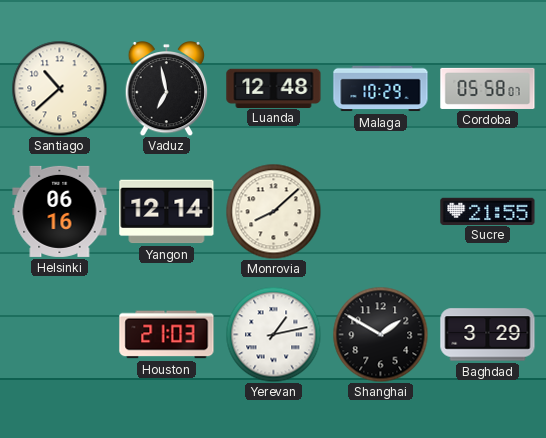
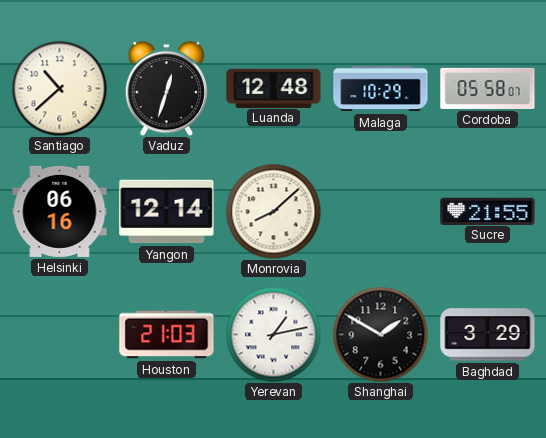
Vaduz: 6:58 -> 12:33 (167, 89)
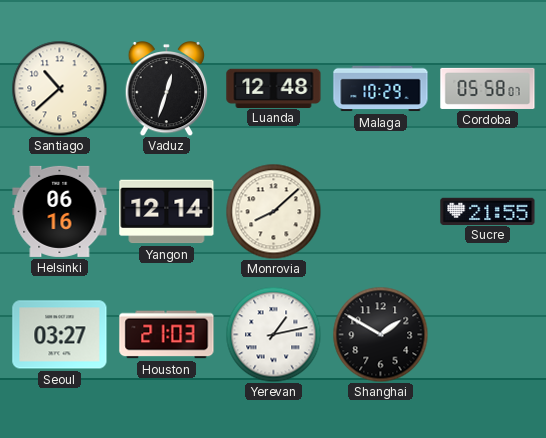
Seoul: none -> 03:27 (60, 335)
Baghdad: 3:29 -> none (488, 335)
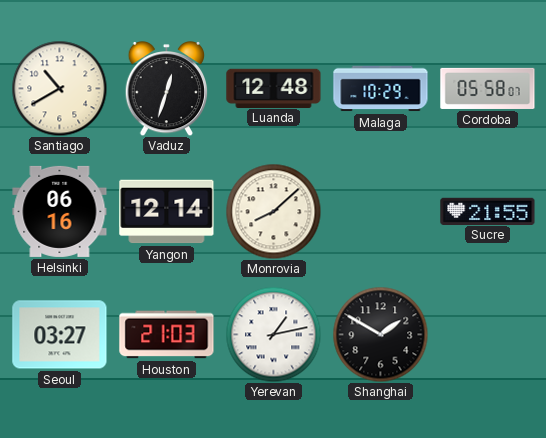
Santiago: 10:38 -> 10:40 (59, 88)
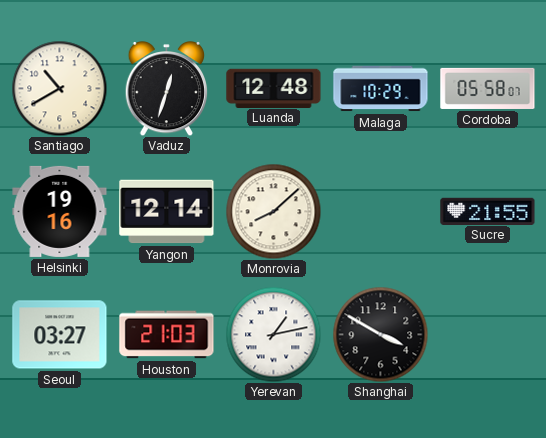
Helsinki: 06:16 -> 19:16 (60, 211)
Shanghai: 1:50 -> 3:50 (380, 334)
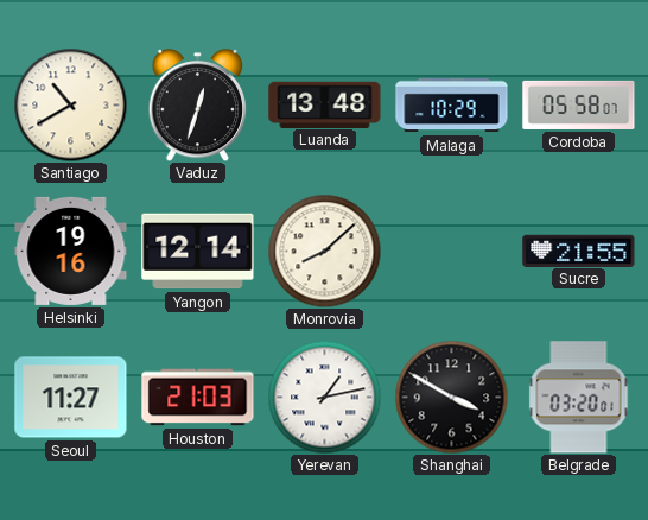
Luanda: 12:48 -> 13:48 (325, 104)
Seoul: 03:27 -> 11:27 (71, 398)
Belgrade: none -> 03:20 (579, 398)
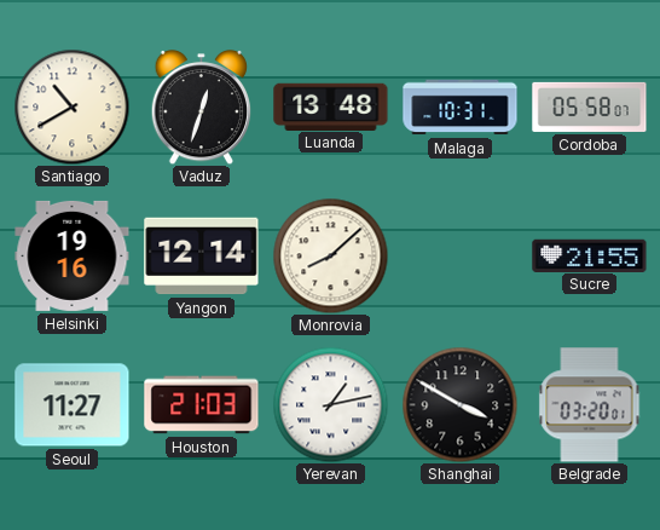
Malaga: 10:29 -> 10:31 (461, 108)
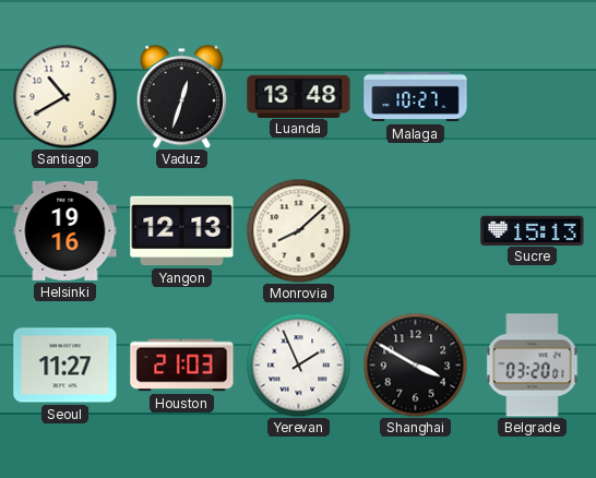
Malaga: 10:31 -> 10:27 (416, 97)
Cordoba: 05:58 -> none (590, 106)
Yangon: 12:14 -> 12:13 (182, 231)
Sucre: 21:55 -> 15:13 (533, 230)
Yerevan: 1:13 -> 1:56 (298, 365)
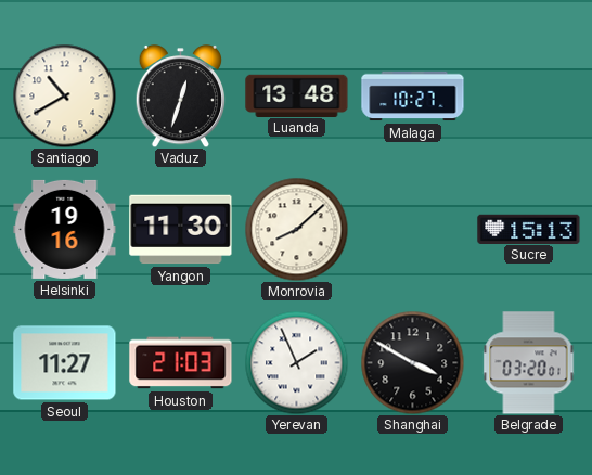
Yangon: 12:13 -> 11:30 (181, 230)
